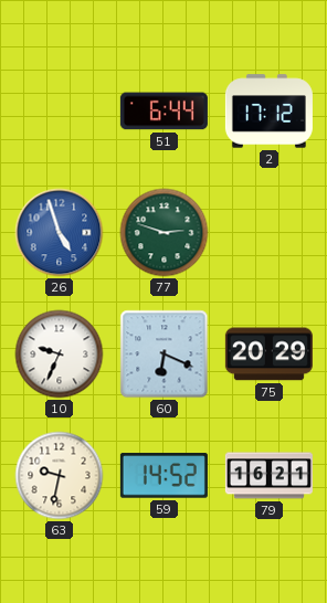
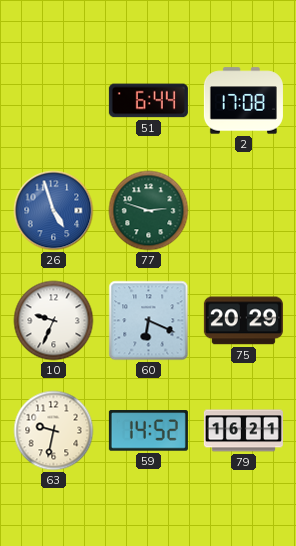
2: 17:12 -> 17:08 (243, 101)
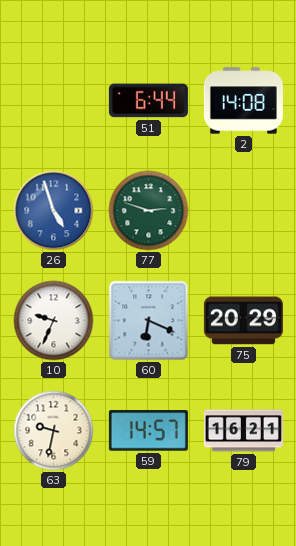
2: 17:08 -> 14:08 (243, 101)
59: 14:52 -> 14:57 (148, 431)
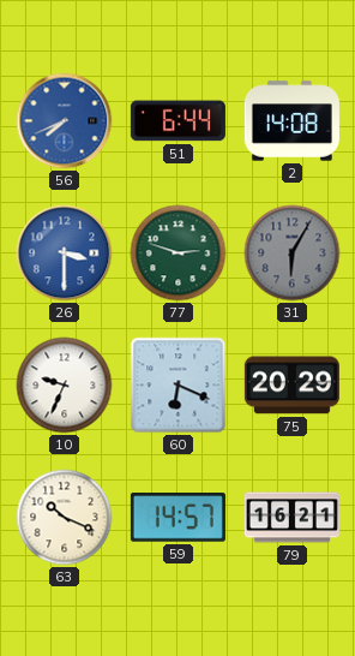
56: none -> 7:41 (65, 121)
26: 4:57 -> 3:30 (65, 254)
31: none -> 6:05 (293, 254)
63: 9:32 -> 10:19 (65, 518)
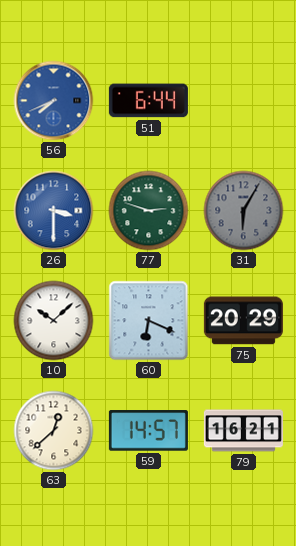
2: 14:08 -> none (291, 121)
10: 9:34 -> 10:08 (54, 321)
63: 10:19 -> 12:38 (54, 431)
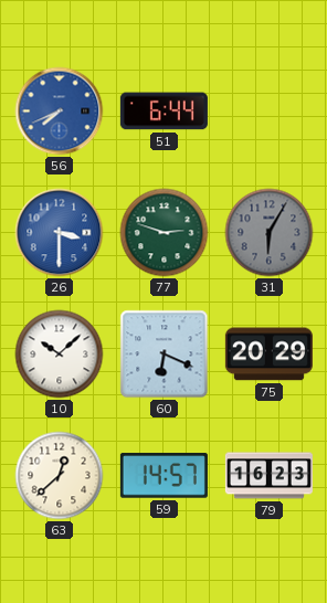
79: 16:21 -> 16:23 (268, 476)
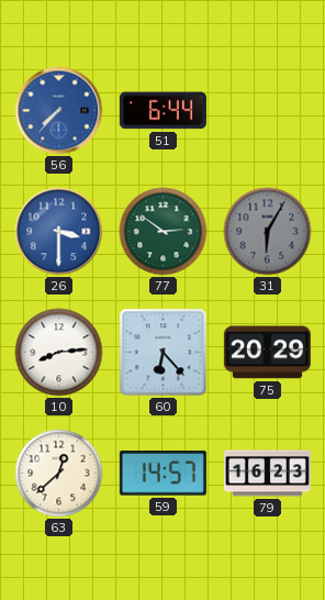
56: 7:41 -> 7:37 (59, 111)
77: 2:48 -> 2:51 (164, 232)
10: 10:08 -> 8:14 (59, 353)
60: 6:19 -> 6:23 (164, 353)
